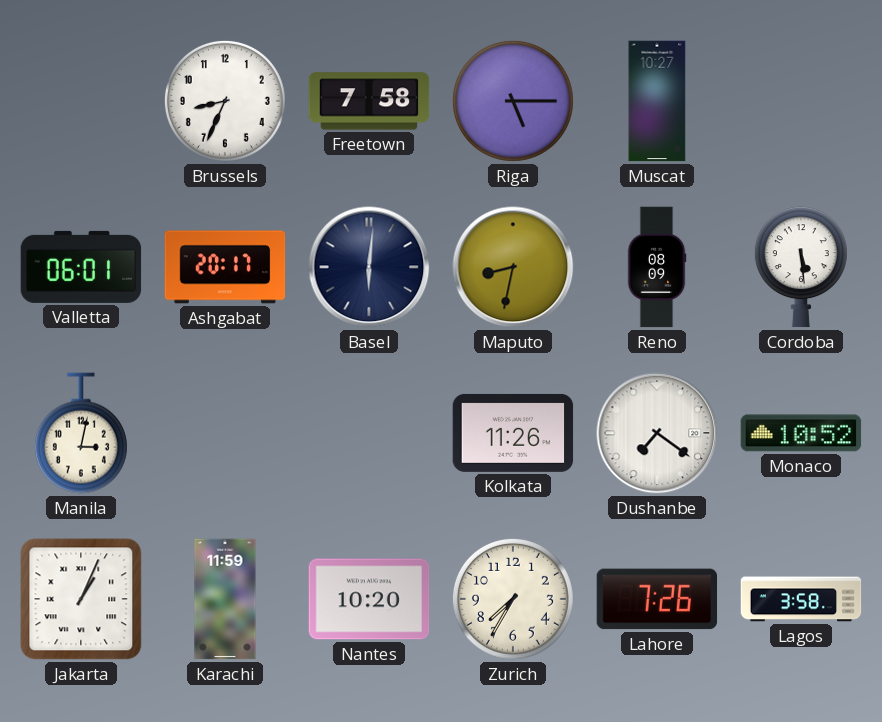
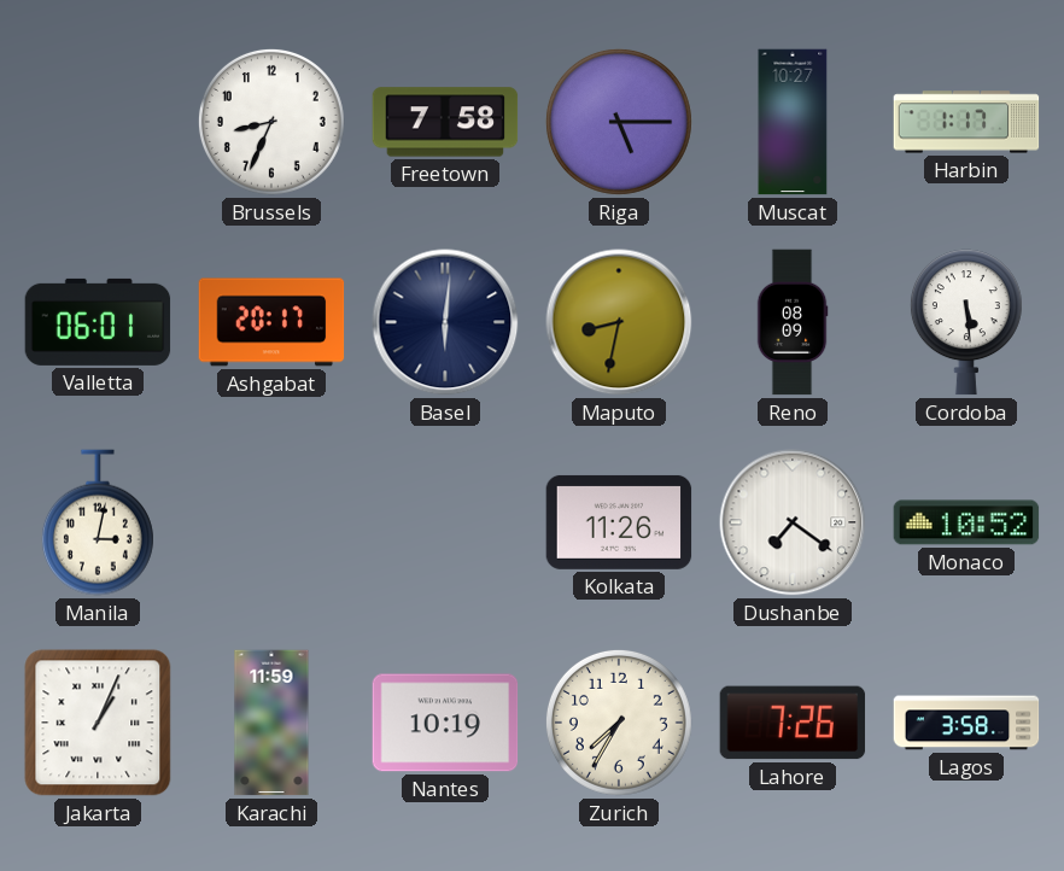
Harbin: none -> 1:17 (966, 122)
Nantes: 10:20 -> 10:19 (445, 723)
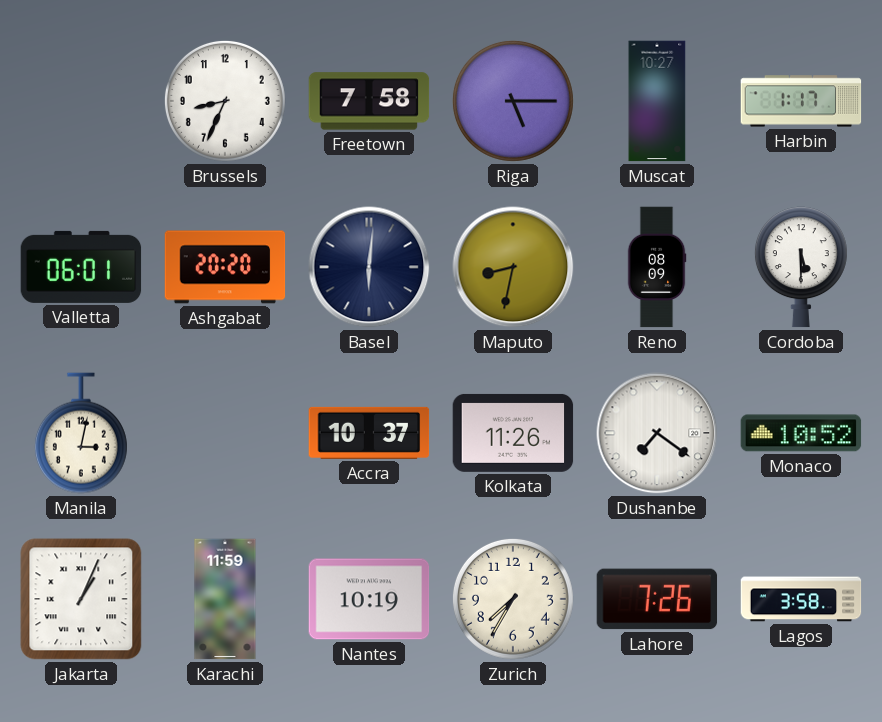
Ashgabat: 20:17 -> 20:20 (225, 267)
Cordoba: 5:29 -> 5:30 (801, 267)
Accra: none -> 10:37 (369, 433)
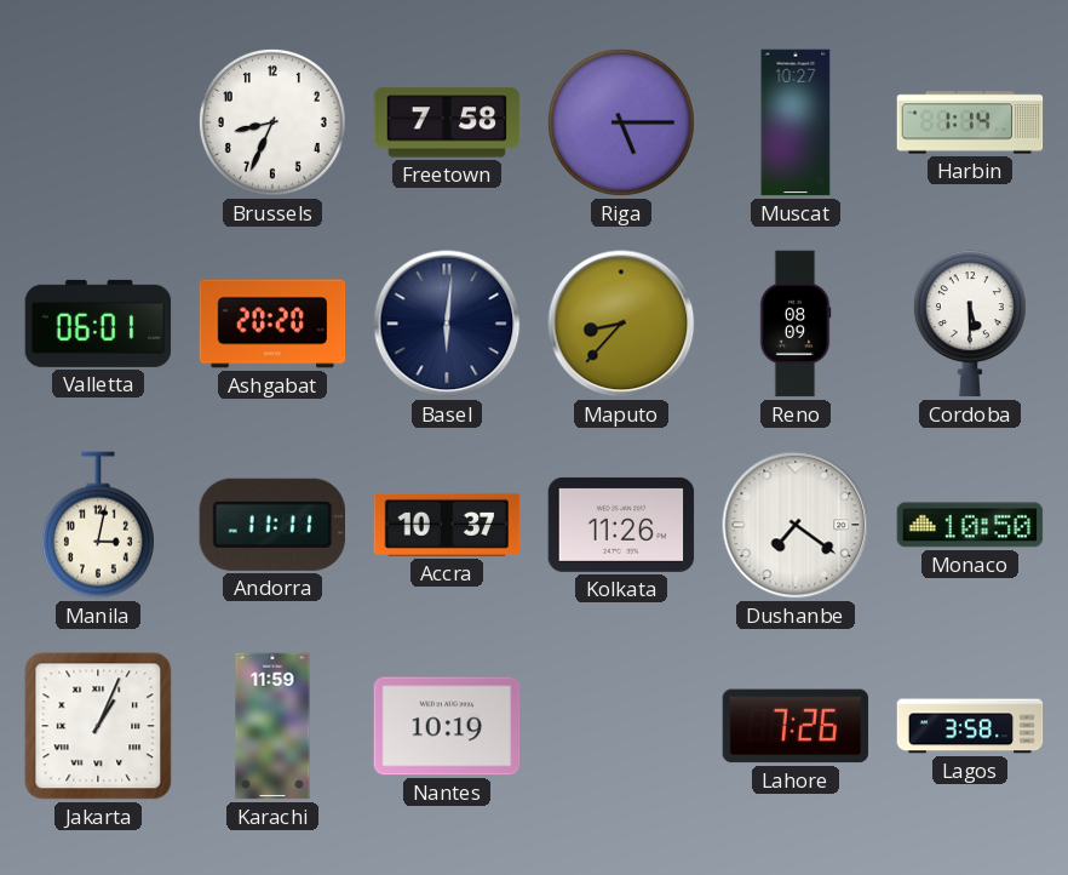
Harbin: 1:17 -> 1:14 (970, 122)
Maputo: 8:32 -> 8:37 (621, 324)
Andorra: none -> 11:11 (271, 525)
Monaco: 10:52 -> 10:50 (970, 525)
Zurich: 7:35 -> none (513, 599)
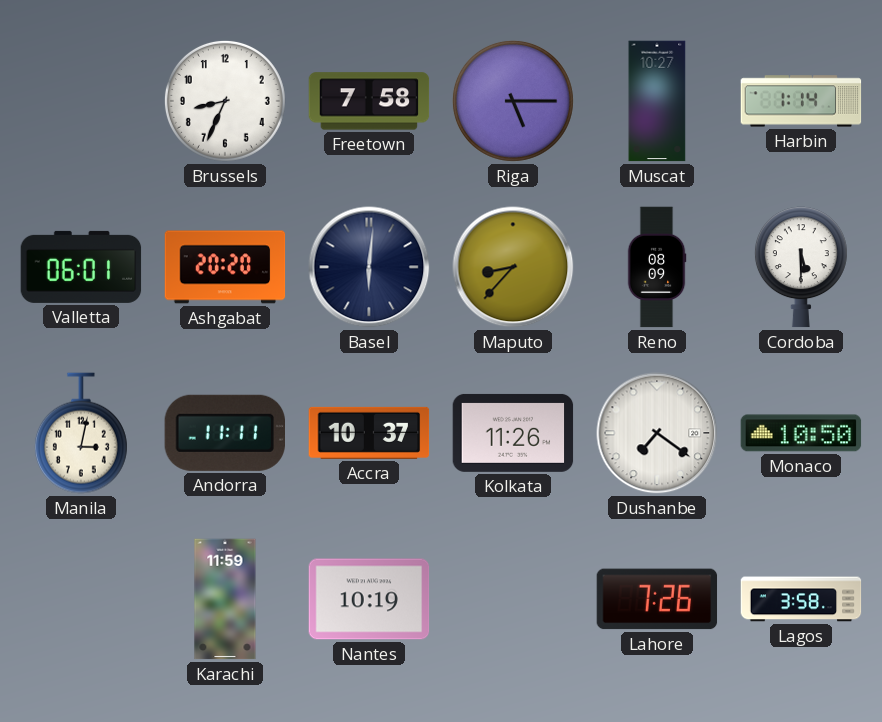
Jakarta: 1:04 -> none (98, 726)
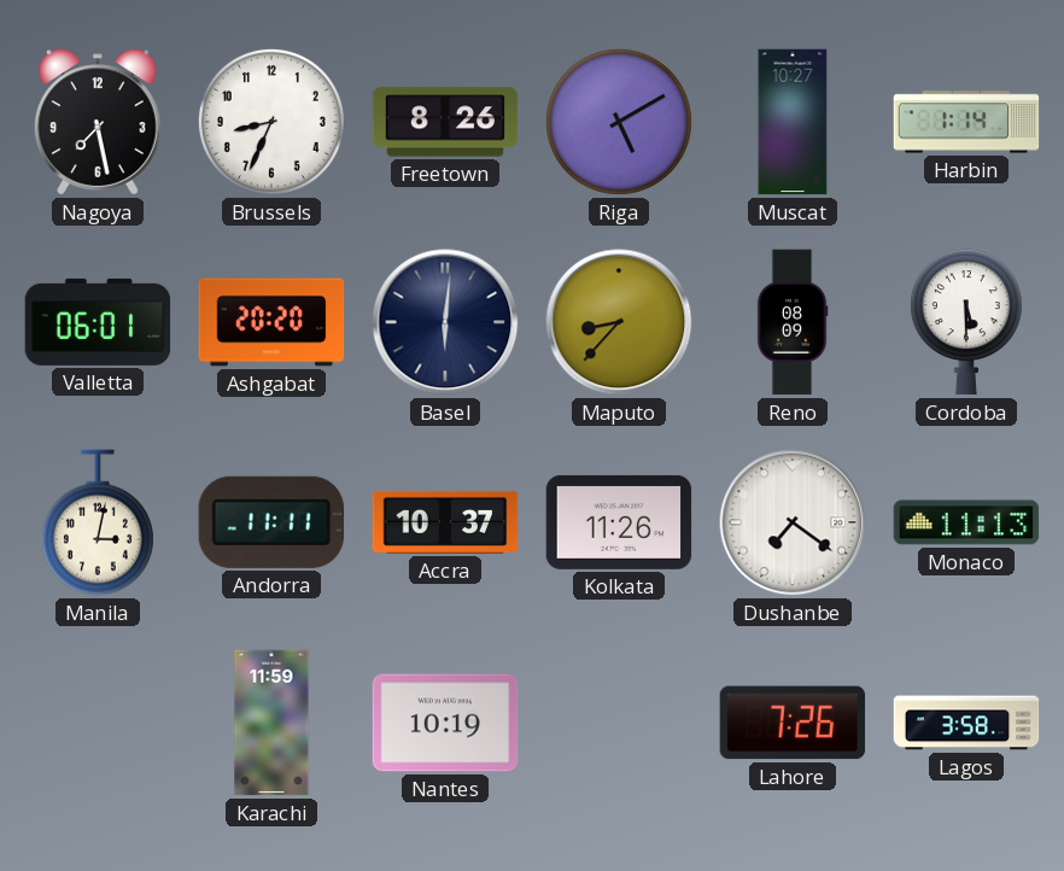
Nagoya: none -> 7:28 (98, 122)
Freetown: 7:58 -> 8:26 (445, 122)
Riga: 5:15 -> 5:10 (619, 122)
Monaco: 10:50 -> 11:13 (966, 522)
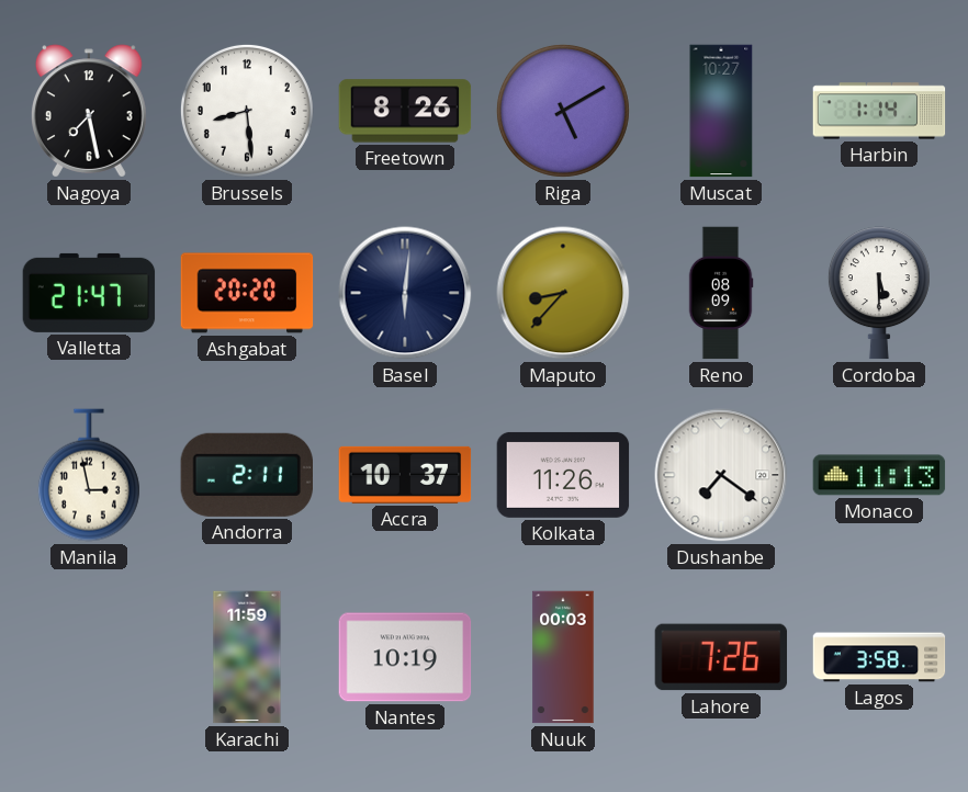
Brussels: 8:34 -> 8:29 (247, 111)
Valletta: 06:01 -> 21:47 (89, 293)
Manila: 3:02 -> 2:58 (89, 475)
Andorra: 11:11 -> 2:11 (246, 475)
Nuuk: none -> 00:03 (563, 657)
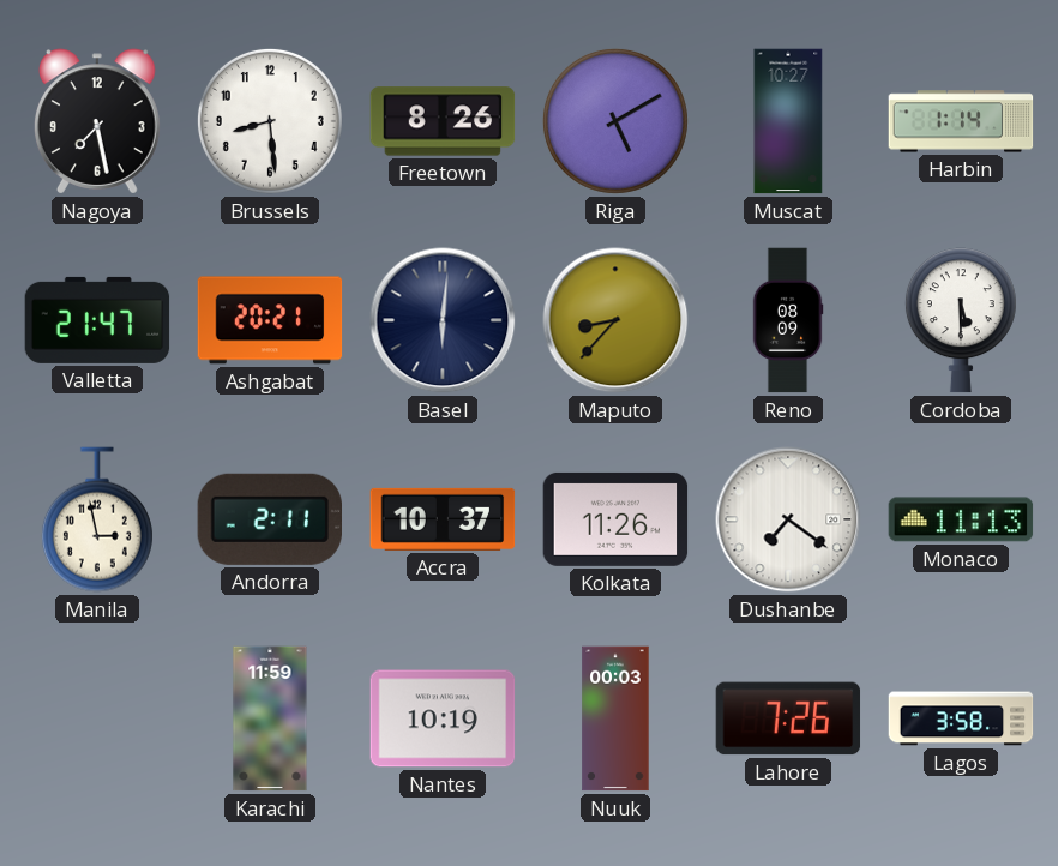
Ashgabat: 20:20 -> 20:21 (270, 320)
